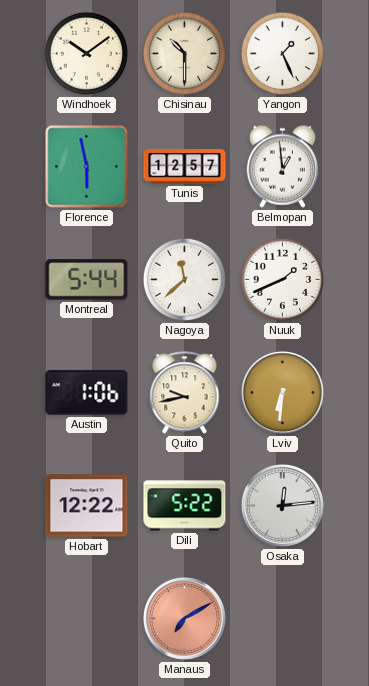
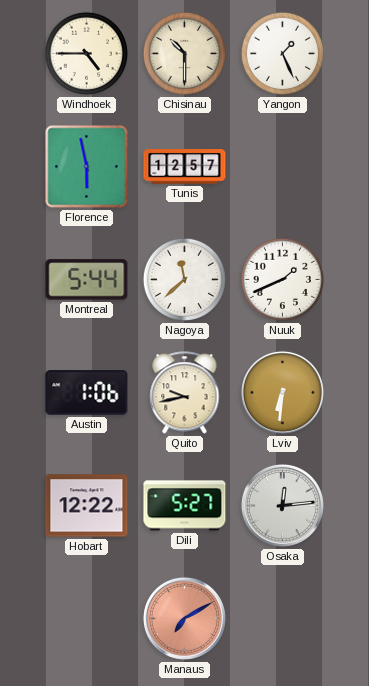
Windhoek: 10:09 -> 4:45 (86, 53)
Belmopan: 12:59 -> none (283, 166)
Dili: 5:22 -> 5:27 (185, 506)
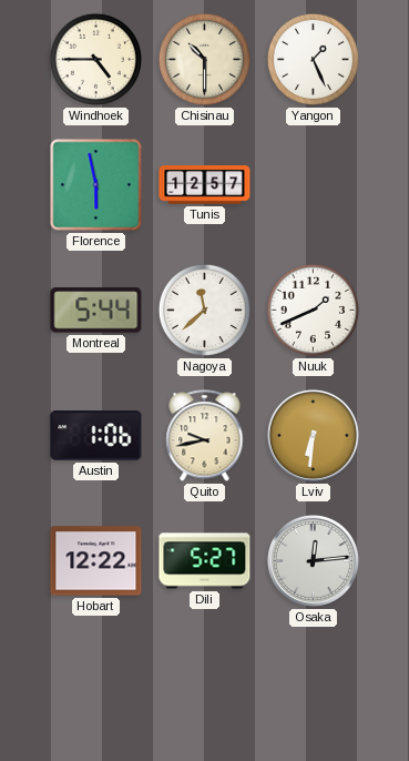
Manaus: 7:10 -> none (184, 618)
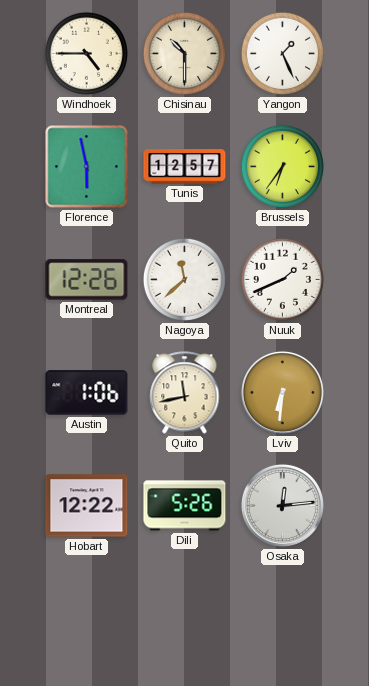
Brussels: none -> 6:36 (282, 166)
Montreal: 5:44 -> 12:26 (87, 280)
Quito: 9:43 -> 11:43 (185, 393)
Dili: 5:27 -> 5:26 (185, 506)
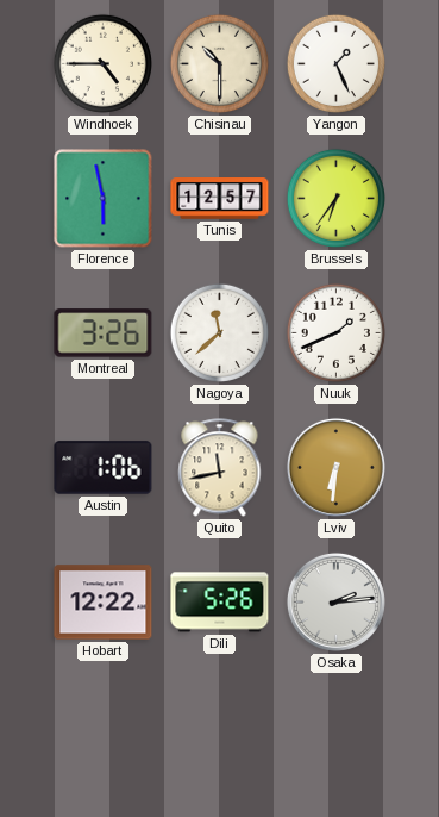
Montreal: 12:26 -> 3:26 (104, 333)
Osaka: 12:14 -> 2:14 (335, 601)
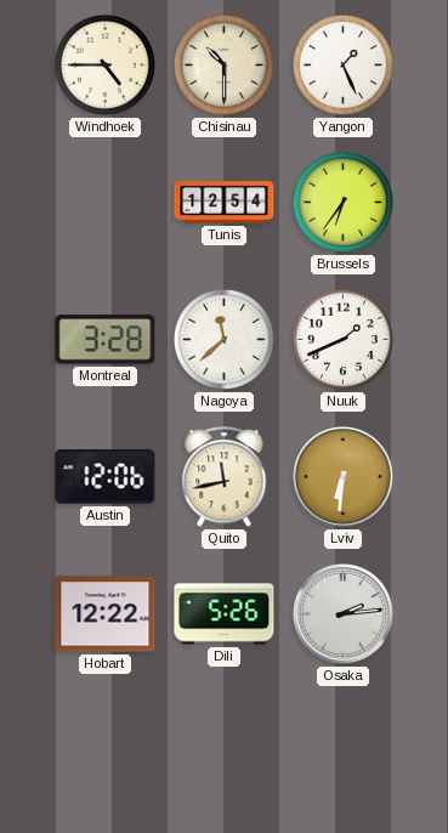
Florence: 5:58 -> none (104, 199)
Tunis: 12:57 -> 12:54 (225, 203)
Montreal: 3:26 -> 3:28 (106, 340)
Austin: 1:06 -> 12:06 (106, 477)
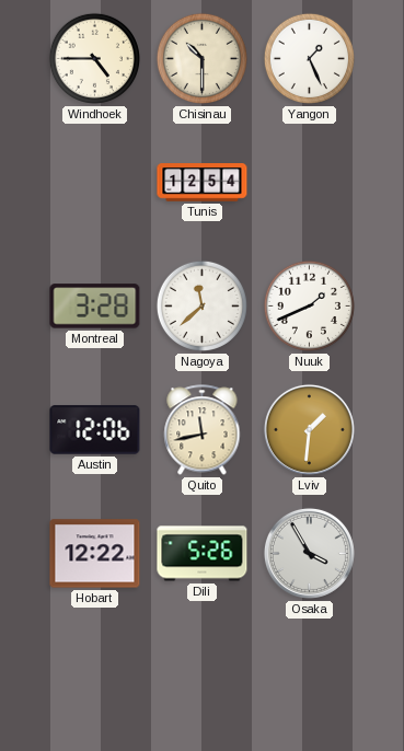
Brussels: 6:36 -> none (342, 202)
Lviv: 6:31 -> 1:31 (309, 429)
Osaka: 2:14 -> 3:55 (309, 553)
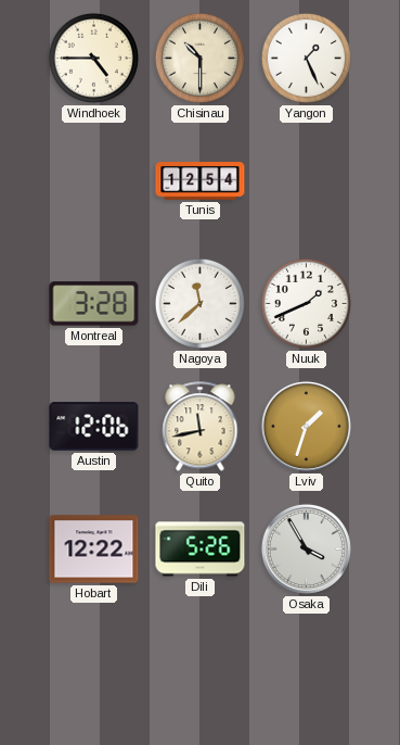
Lviv: 1:31 -> 1:33 (306, 426)
